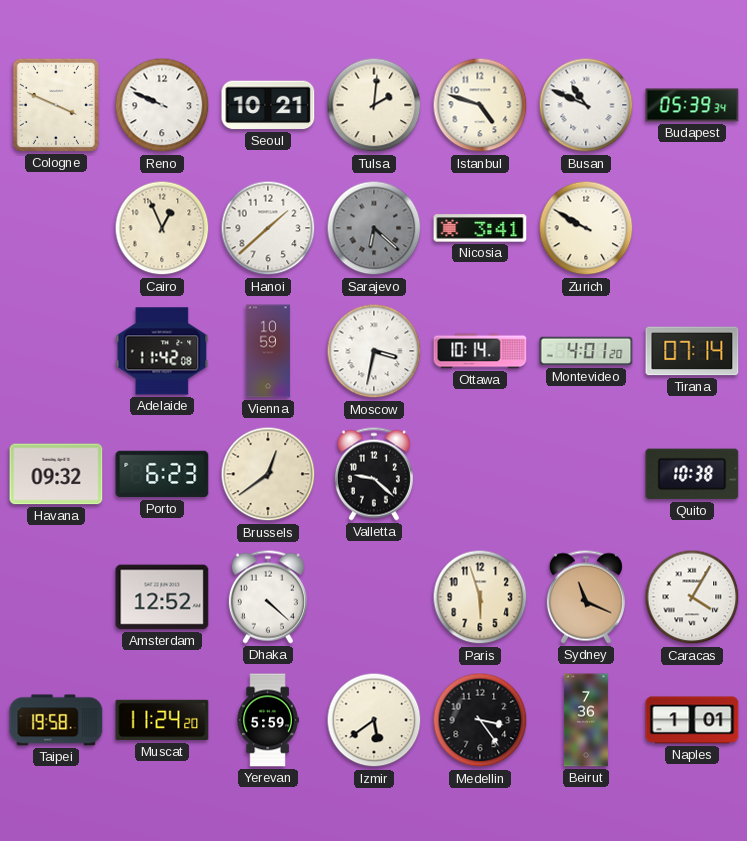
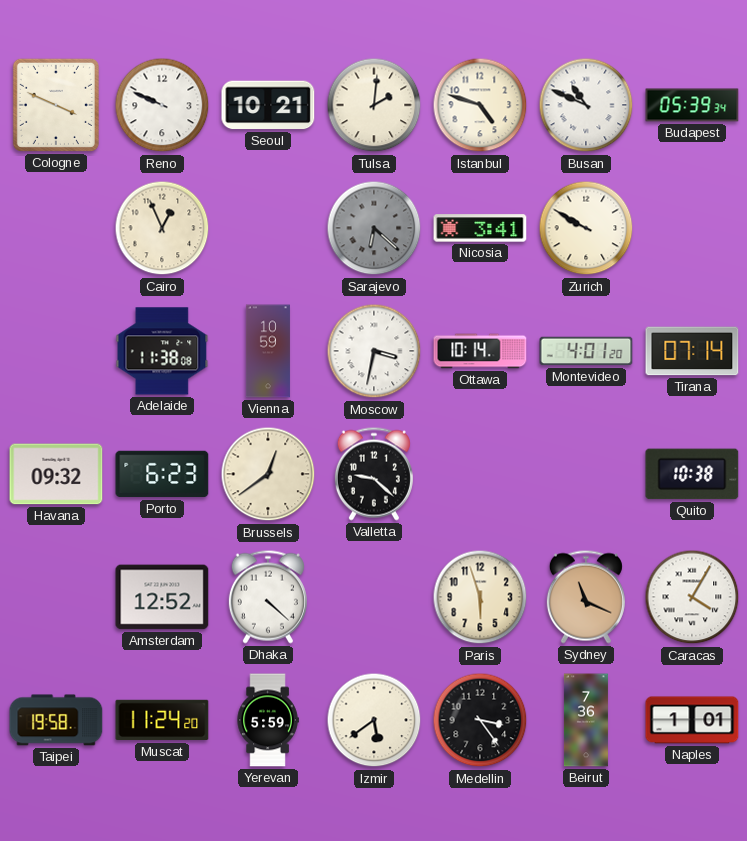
Hanoi: 1:38 -> none (268, 228)
Adelaide: 11:42 -> 11:38 (162, 351)
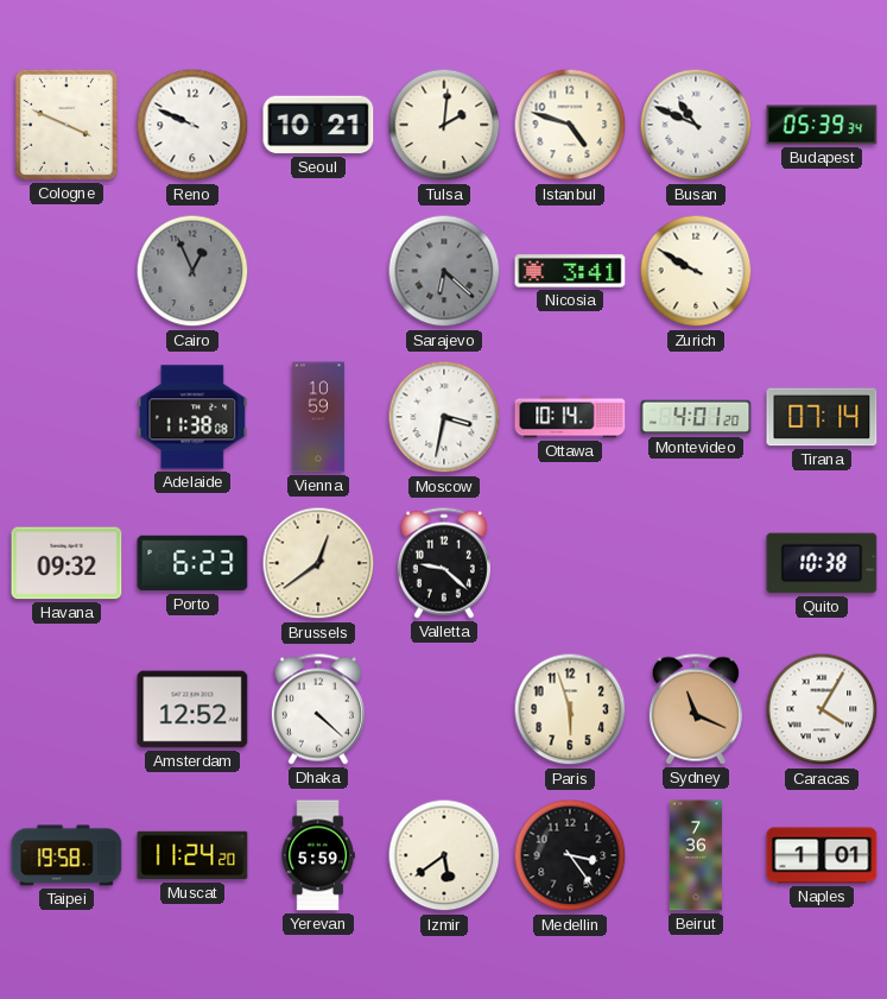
Cairo dial: cream -> grey (192, 271)
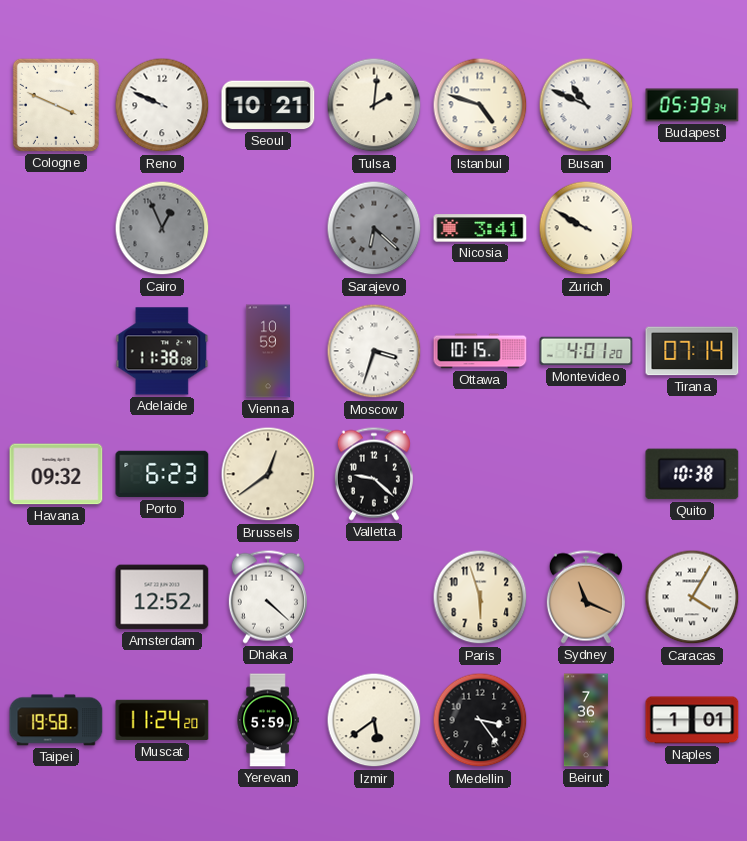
Moscow: 3:32 -> 3:33 (374, 351)
Ottawa: 10:14 -> 10:15 (480, 351)
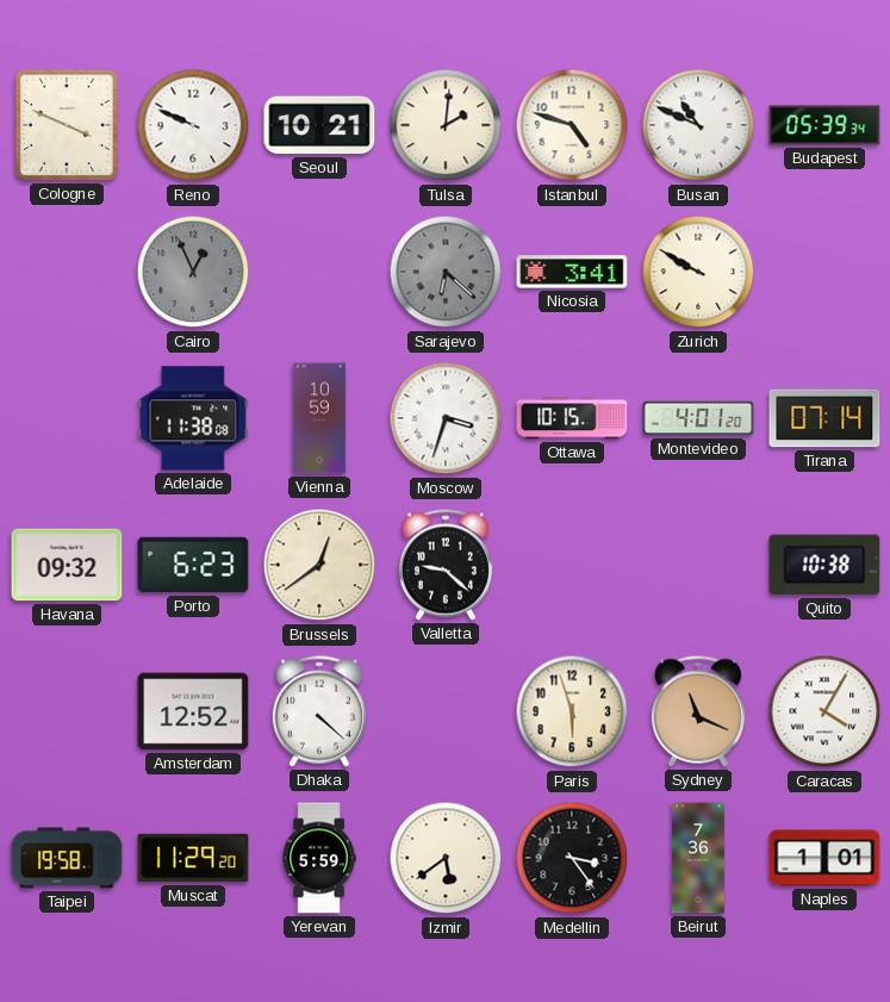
Muscat: 11:24 -> 11:29 (193, 858)
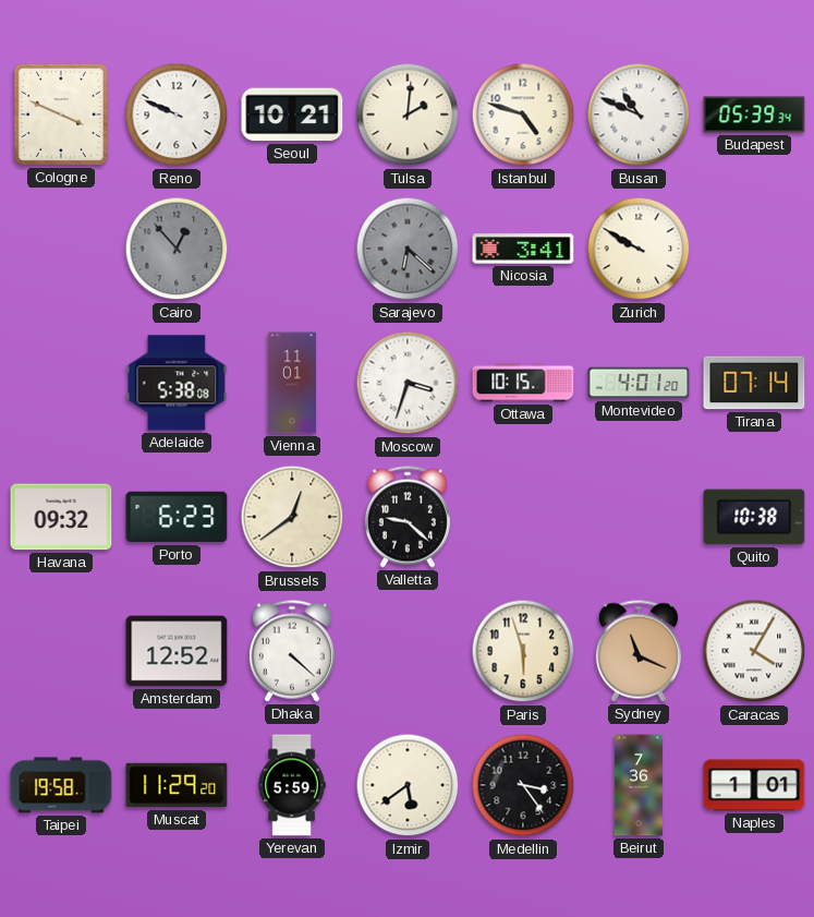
Cairo: 12:56 -> 12:53 (177, 249)
Adelaide: 11:38 -> 5:38 (177, 383)
Vienna: 10:59 -> 11:01 (292, 383)
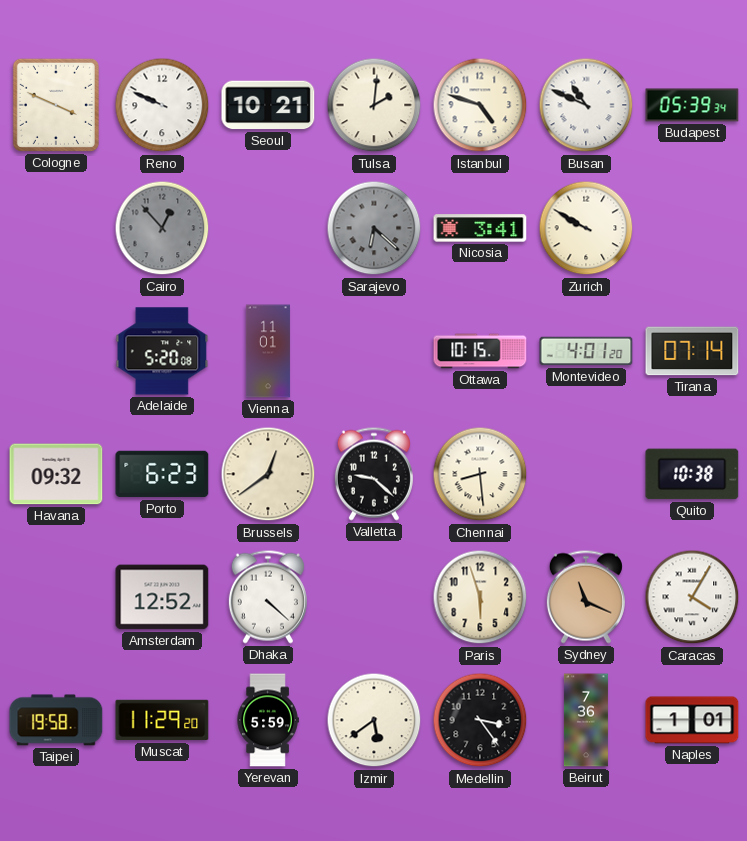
Adelaide: 5:38 -> 5:20 (162, 351)
Moscow: 3:33 -> none (408, 383)
Chennai: none -> 8:29 (480, 474)
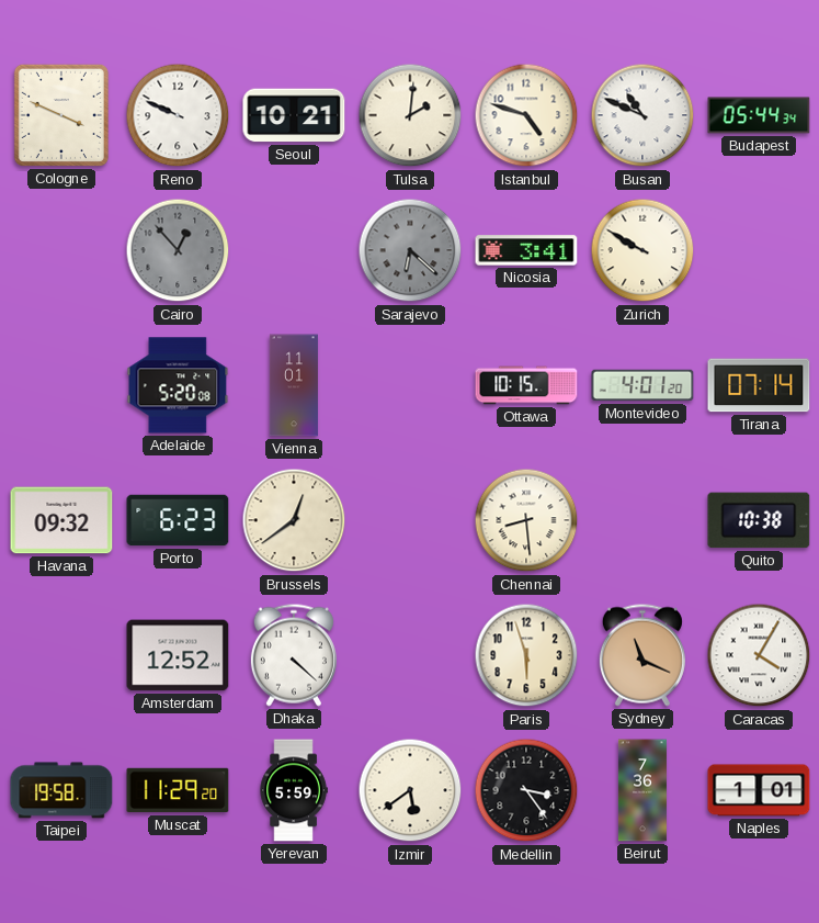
Budapest: 05:39 -> 05:44 (759, 115)
Valletta: 9:22 -> none (374, 474)
